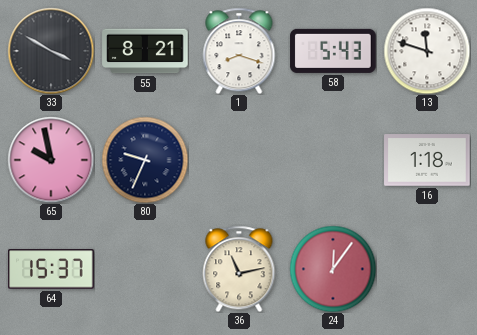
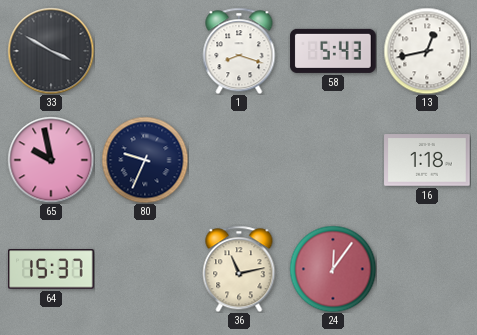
55: 8:21 -> none (145, 51)
13: 11:48 -> 12:43 (427, 51)
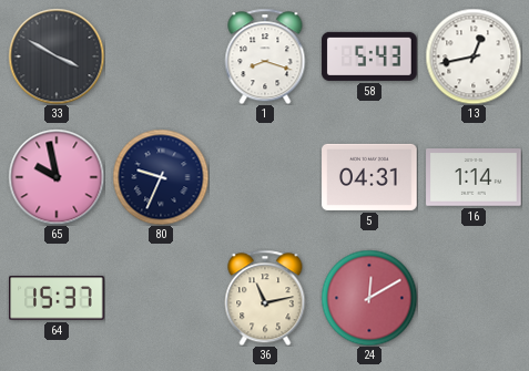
5: none -> 04:31 (369, 177)
16: 1:18 -> 1:14 (474, 177)
24: 12:06 -> 12:10 (369, 298)
